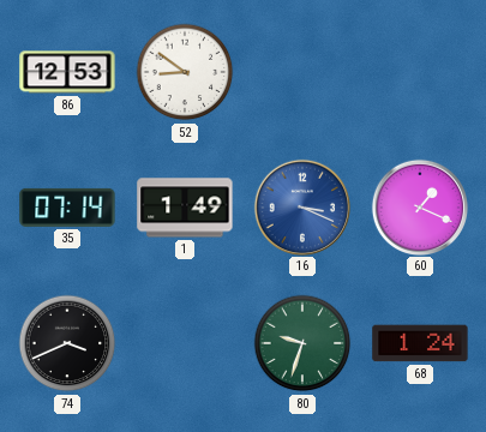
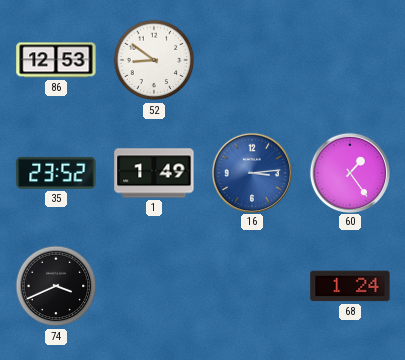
35: 07:14 -> 23:52 (56, 173)
16: 3:19 -> 3:14 (251, 172)
60: 1:19 -> 1:24 (349, 172)
80: 9:33 -> none (302, 343)
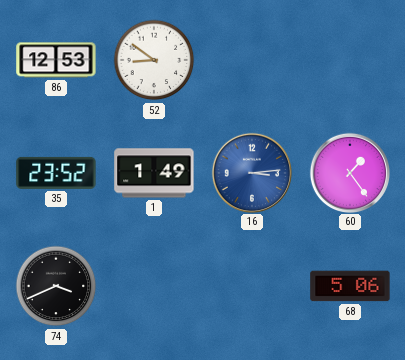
68: 1:24 -> 5:06 (350, 286)
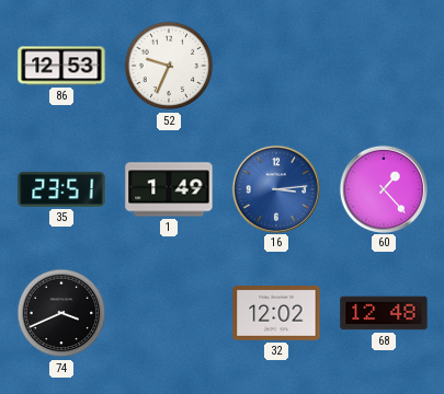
52: 8:51 -> 9:34 (169, 66)
35: 23:52 -> 23:51 (61, 189)
60: 1:24 -> 1:23 (383, 188)
32: none -> 12:02 (276, 314)
68: 5:06 -> 12:48 (384, 313)
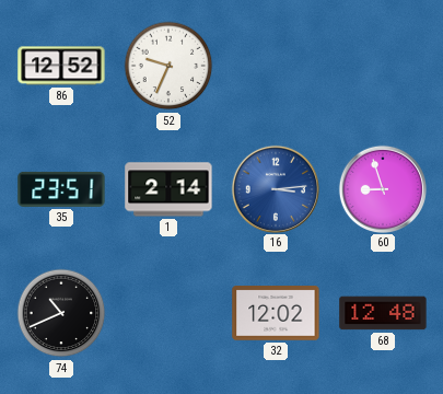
86: 12:53 -> 12:52 (61, 66)
1: 1:49 -> 2:14 (168, 189)
60: 1:23 -> 8:57 (382, 188)
74: 3:41 -> 10:41 (61, 313)
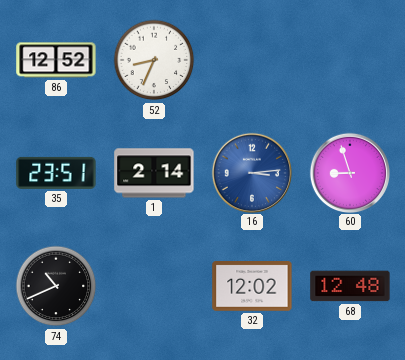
52: 9:34 -> 8:34 (154, 60)
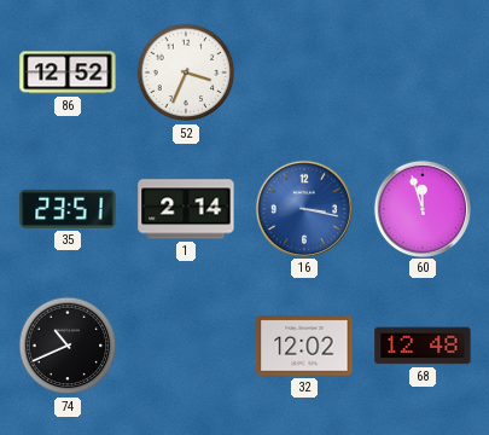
52: 8:34 -> 3:34 (186, 72)
16: 3:14 -> 3:17 (303, 208)
60: 8:57 -> 11:57 (421, 208)
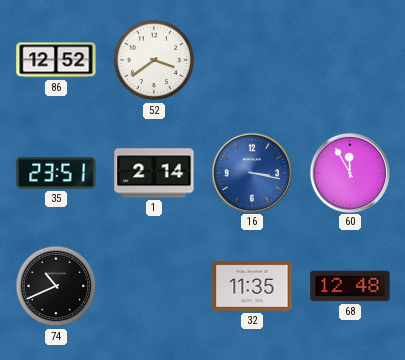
52: 3:34 -> 3:39 (154, 60)
60: 11:57 -> 11:55 (349, 172)
32: 12:02 -> 11:35 (252, 287)
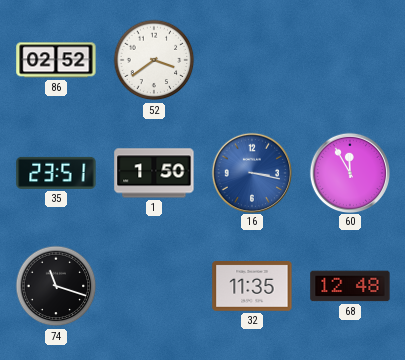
86: 12:52 -> 02:52 (56, 60)
1: 2:14 -> 1:50 (154, 173)
74: 10:41 -> 11:18 (56, 286)
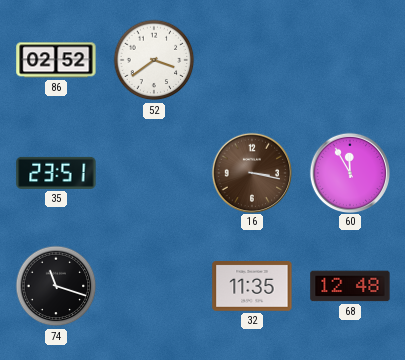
1: 1:50 -> none (154, 173)
16 dial: blue -> brown (251, 172)
